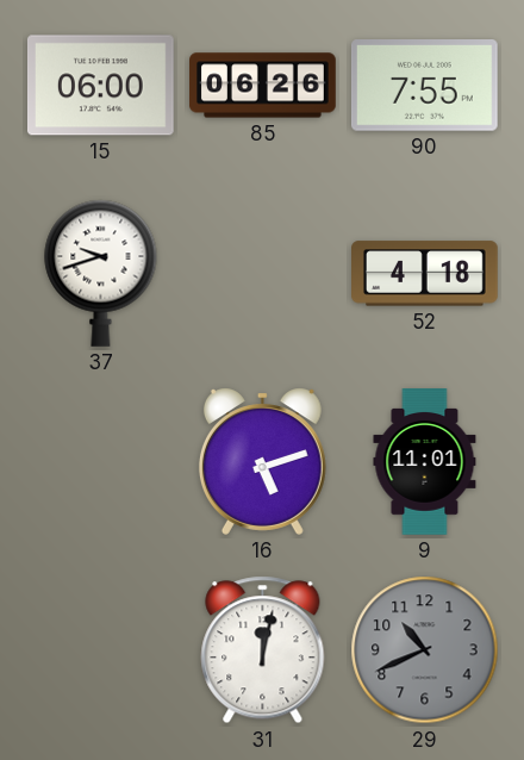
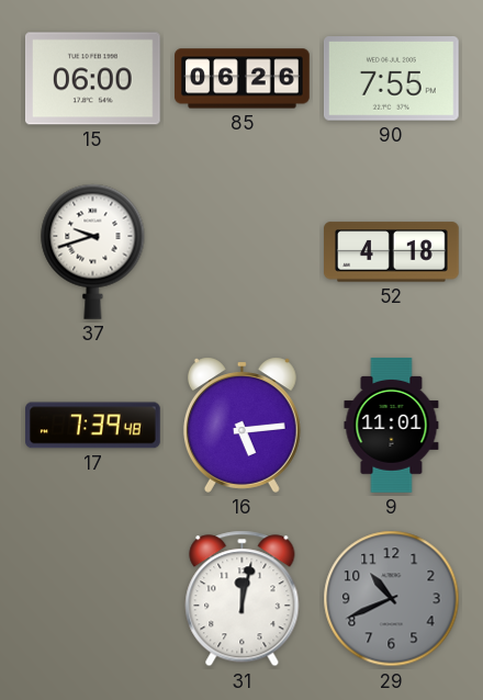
17: none -> 7:39 (93, 426)
16: 5:12 -> 5:14 (241, 425)
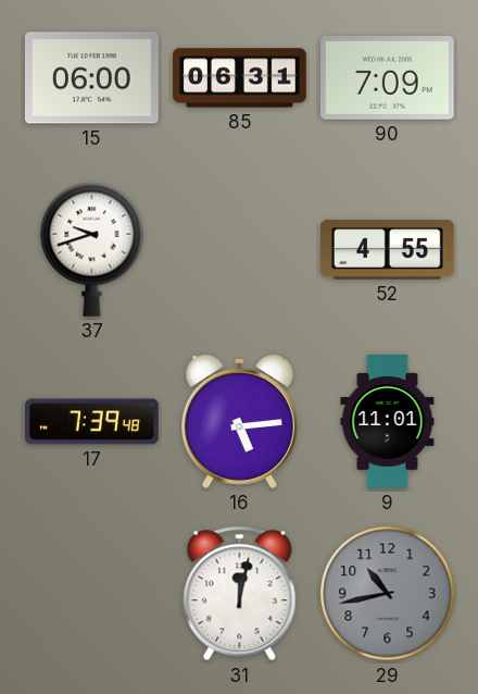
85: 06:26 -> 06:31 (240, 78)
90: 7:55 -> 7:09 (387, 78)
52: 4:18 -> 4:55 (388, 250)
29: 10:41 -> 10:43 (388, 594)
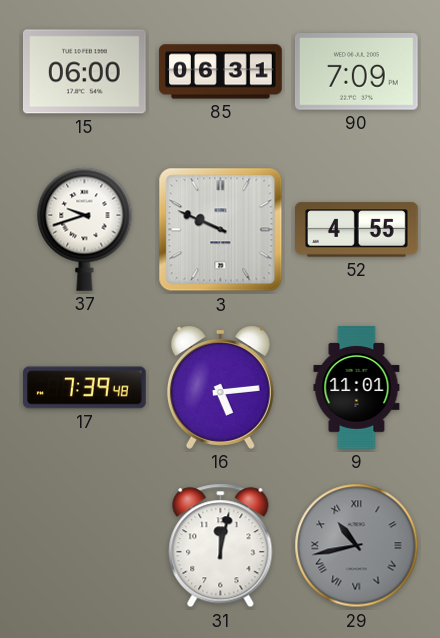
3: none -> 9:49 (221, 230)
29 numerals: Arabic -> Roman (357, 546)
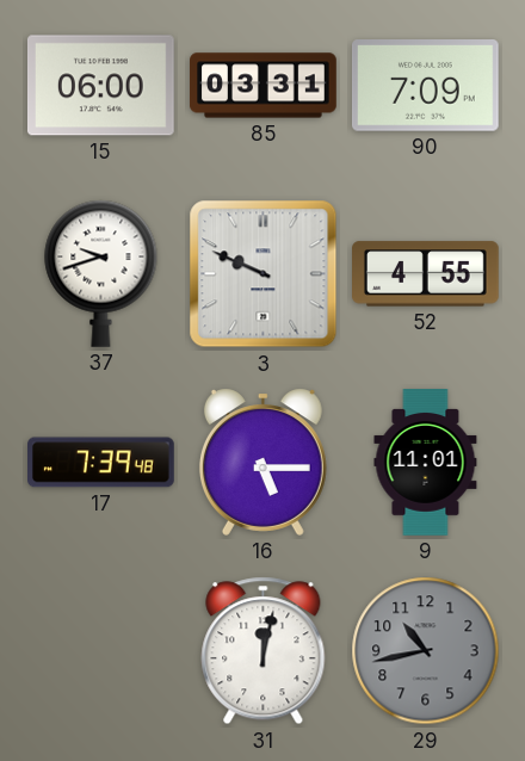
85: 06:31 -> 03:31 (264, 86)
16: 5:14 -> 5:15 (262, 462)
29 numerals: Roman -> Arabic (426, 651)
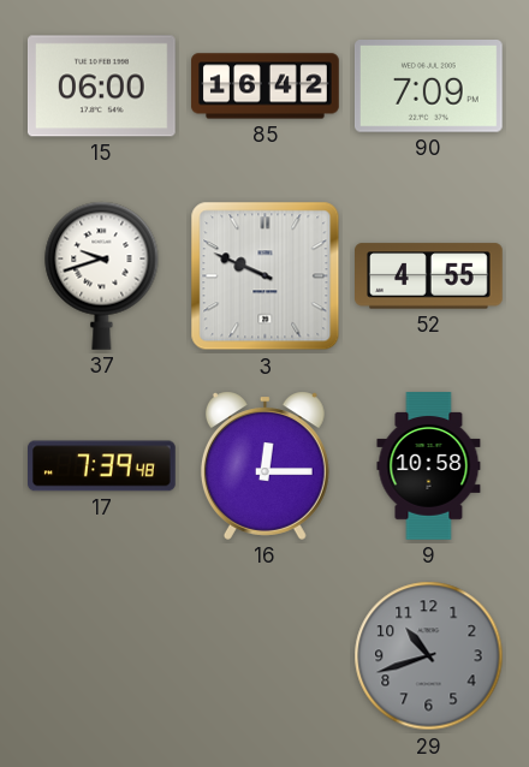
85: 03:31 -> 16:42 (266, 87)
16: 5:15 -> 12:15 (264, 465)
9: 11:01 -> 10:58 (429, 466)
31: 12:02 -> none (264, 651)
29: 10:43 -> 10:42 (429, 656)
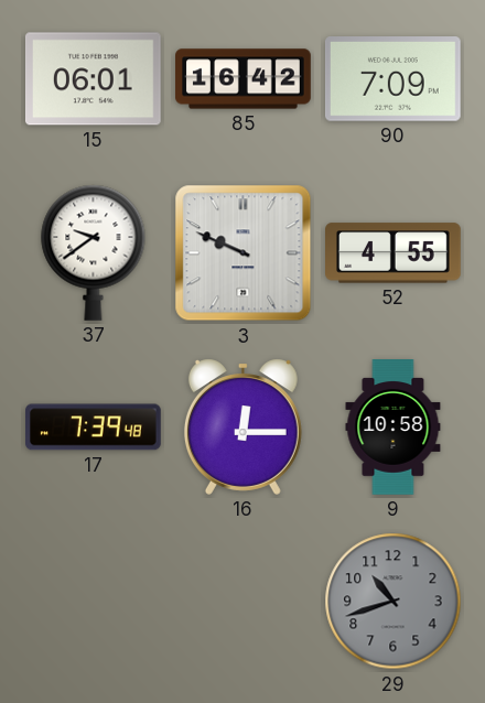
15: 06:00 -> 06:01 (93, 79)
37: 9:42 -> 9:39 (94, 252)
